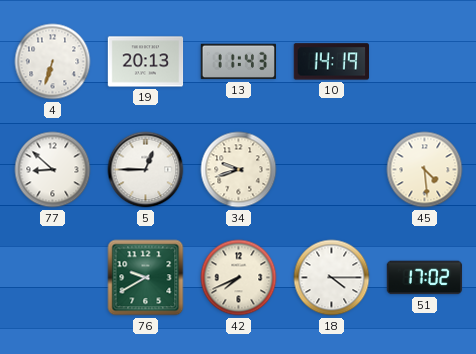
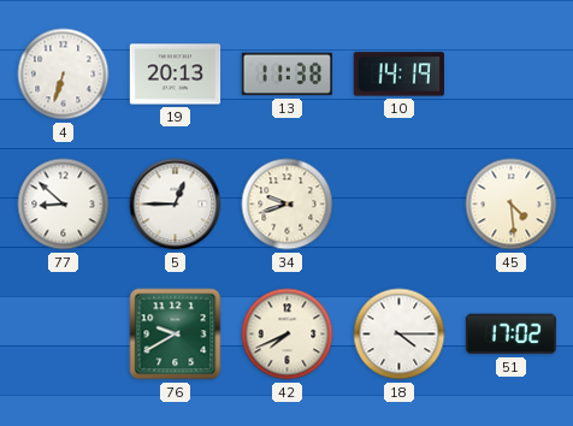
13: 11:43 -> 11:38 (288, 75)
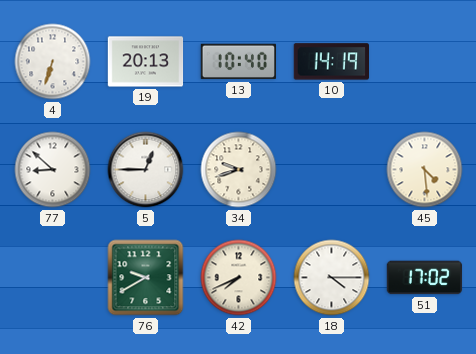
13: 11:38 -> 10:40 (239, 62)
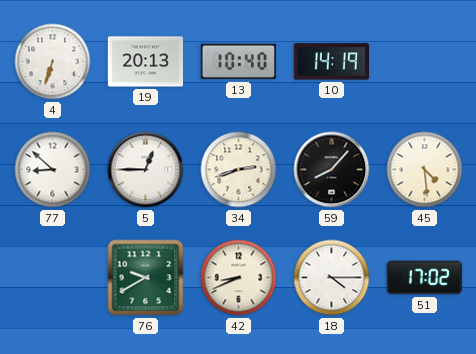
34: 9:42 -> 2:42 (239, 170)
59: none -> 8:07 (332, 170)
42: 7:41 -> 8:41 (239, 278)
